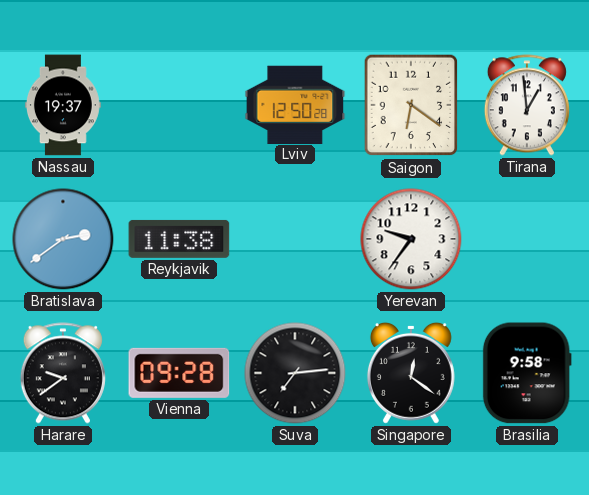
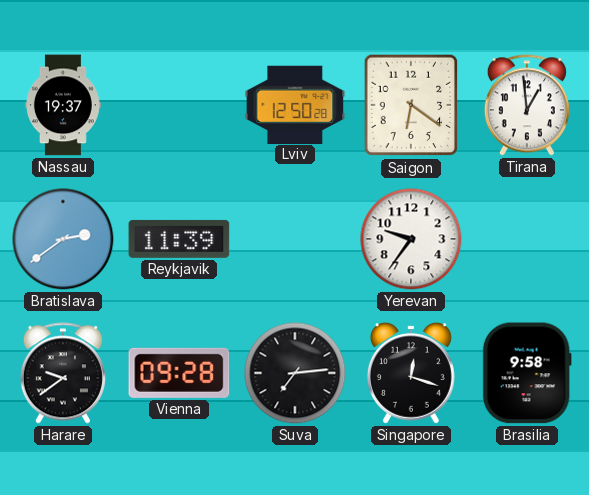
Reykjavik: 11:38 -> 11:39 (179, 239)
Singapore: 12:21 -> 12:18 (411, 373)
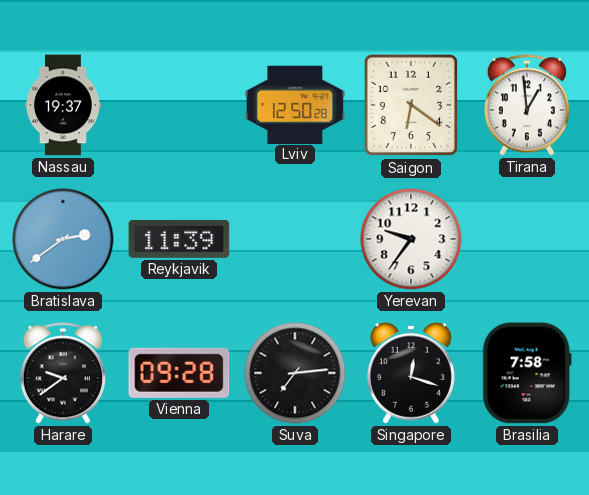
Brasilia: 9:58 -> 7:58 (527, 373)
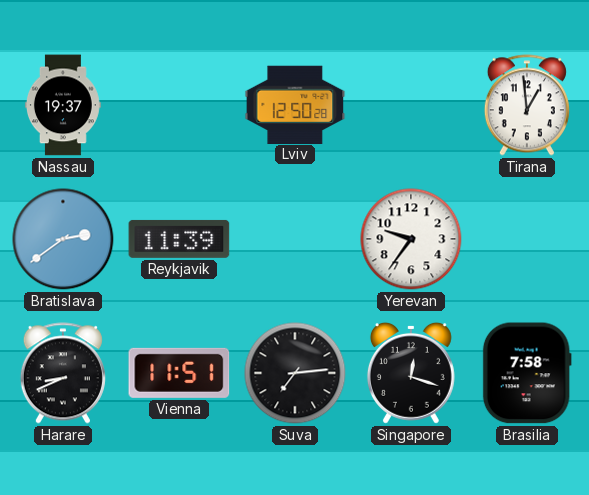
Saigon: 6:21 -> none (411, 105)
Harare: 9:39 -> 8:41 (63, 373)
Vienna: 09:28 -> 11:51 (179, 373)
